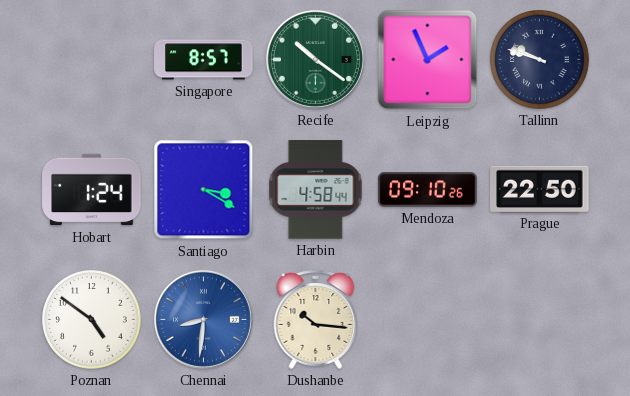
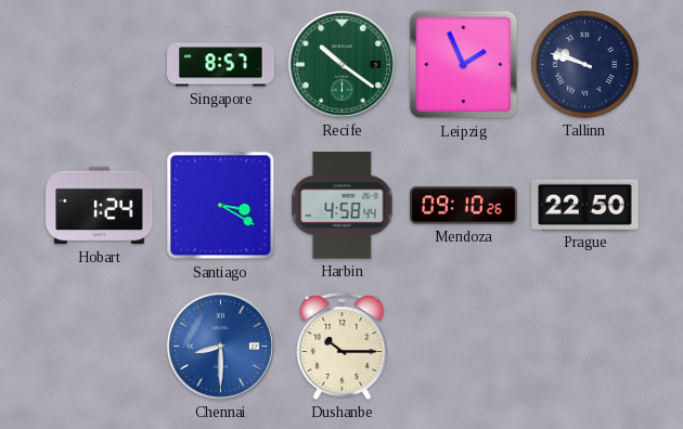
Poznan: 4:51 -> none (92, 320)
Chennai: 8:31 -> 8:30 (220, 346)
Dushanbe: 10:16 -> 10:15 (343, 346)
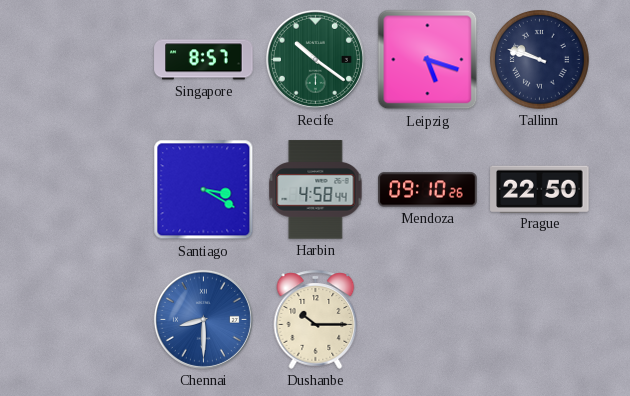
Leipzig: 1:56 -> 5:18 (428, 60)
Hobart: 1:24 -> none (100, 206)
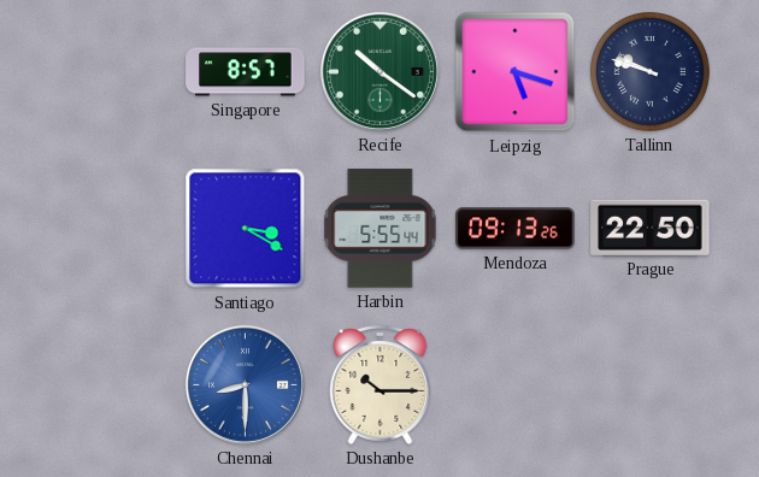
Harbin: 4:58 -> 5:55 (381, 229)
Mendoza: 09:10 -> 09:13 (516, 229)
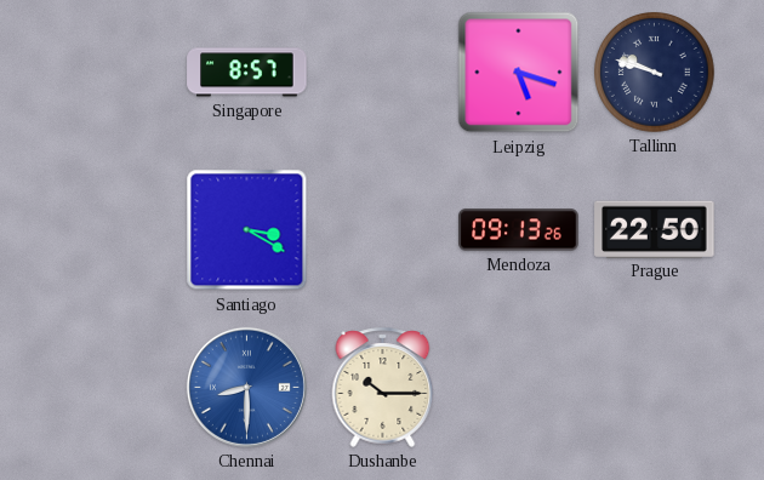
Recife: 10:21 -> none (379, 71)
Harbin: 5:55 -> none (381, 229)
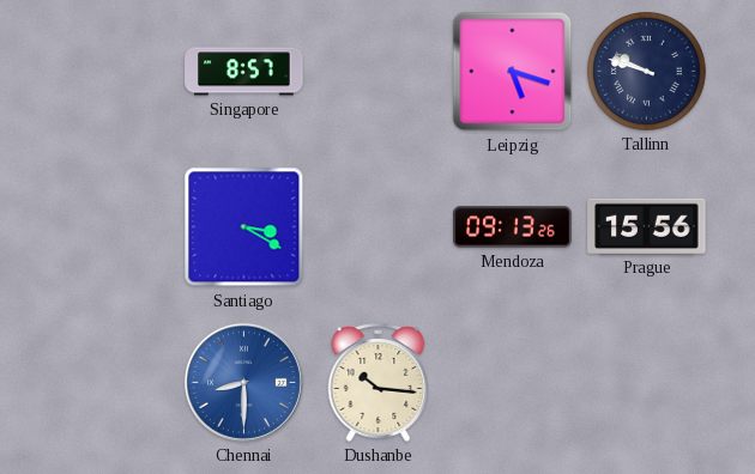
Prague: 22:50 -> 15:56 (647, 226)
Dushanbe: 10:15 -> 10:16 (379, 382)
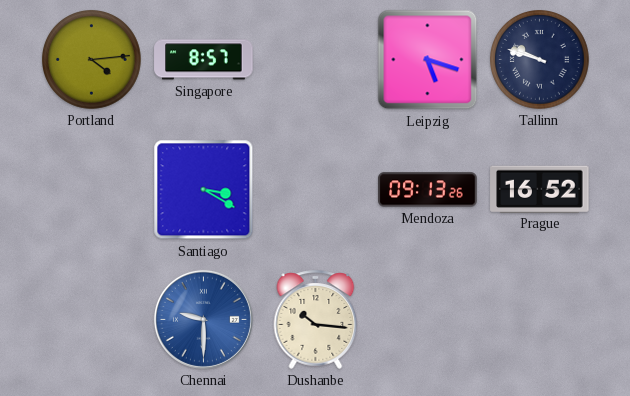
Portland: none -> 4:14 (92, 60)
Prague: 15:56 -> 16:52 (540, 189)
Chennai: 8:30 -> 9:30 (203, 319)
